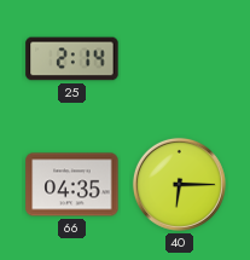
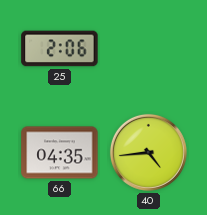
25: 2:14 -> 2:06 (60, 49)
40: 6:15 -> 4:44 (148, 152)
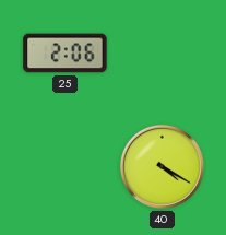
66: 04:35 -> none (60, 153)
40: 4:44 -> 4:20 (162, 166)
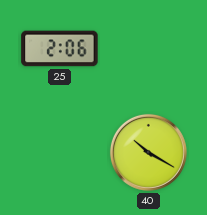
40: 4:20 -> 10:20 (148, 152)
